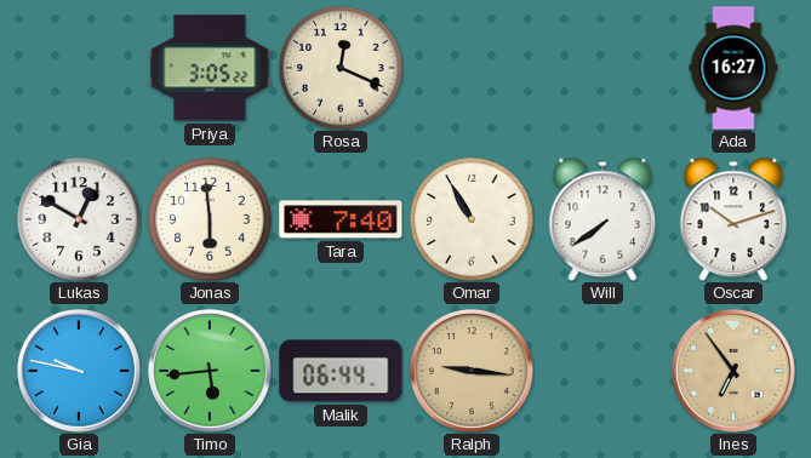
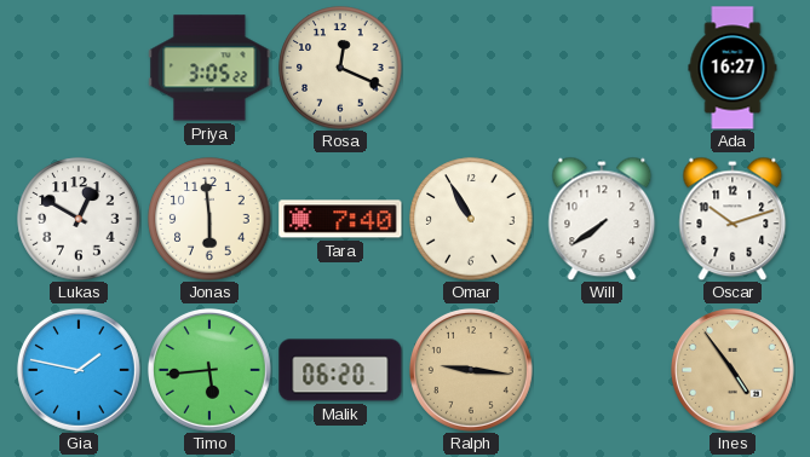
Gia: 9:47 -> 1:47 (79, 370)
Malik: 06:44 -> 06:20 (340, 370)
Ines: 6:54 -> 4:54 (733, 370)
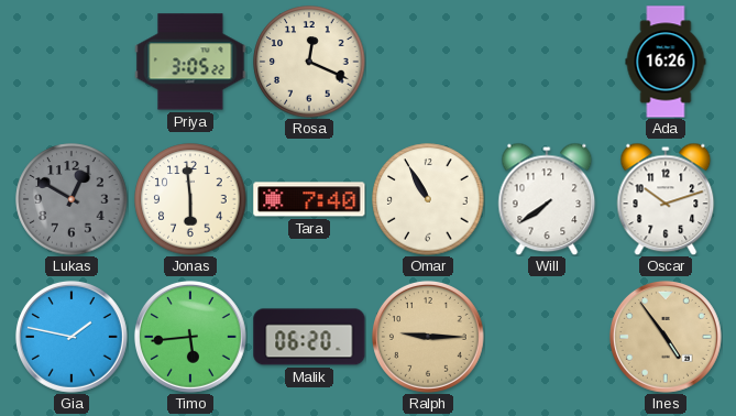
Ada: 16:27 -> 16:26 (666, 62)
Lukas dial: white -> grey (72, 199)
Ralph: 9:16 -> 9:15 (428, 337)
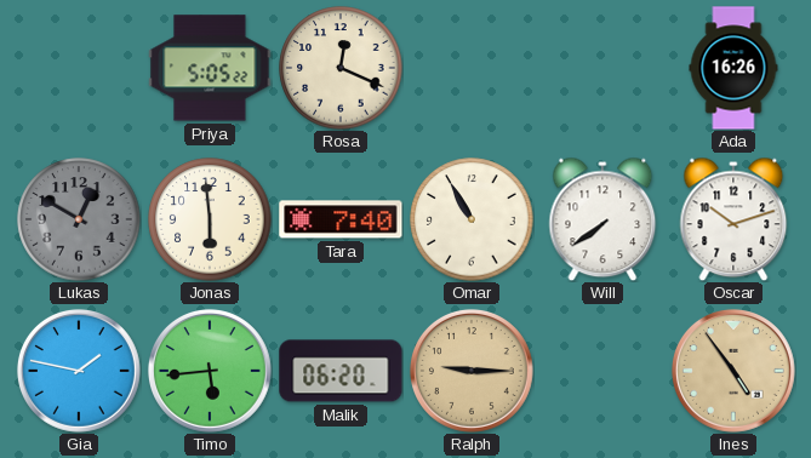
Priya: 3:05 -> 5:05 (210, 68)
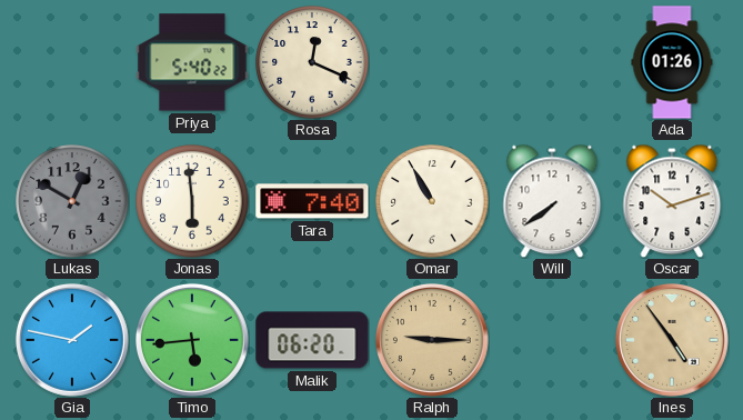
Priya: 5:05 -> 5:40 (192, 62)
Ada: 16:26 -> 01:26 (672, 62)
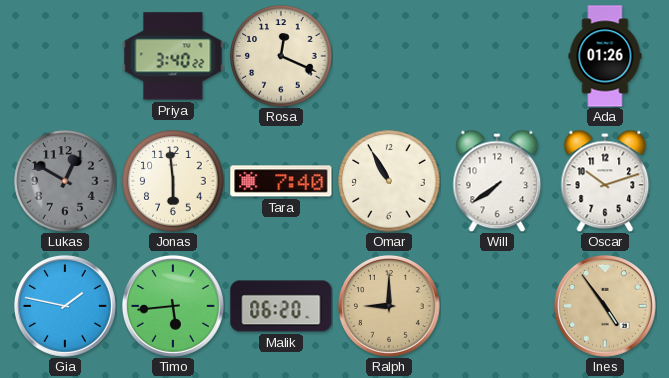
Priya: 5:40 -> 3:40 (173, 56)
Ralph: 9:15 -> 9:00 (389, 306)
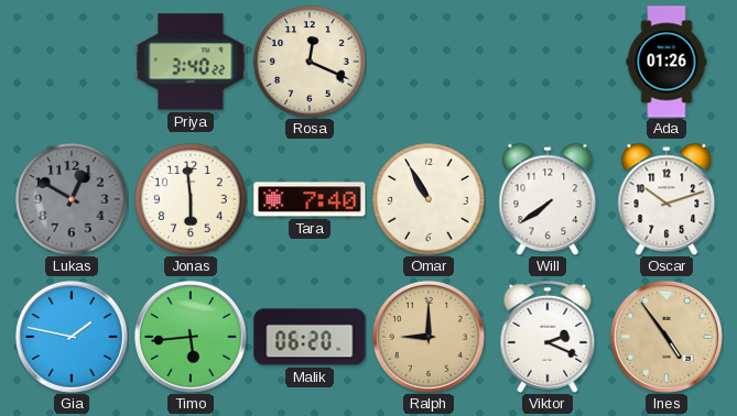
Viktor: none -> 2:19 (548, 337)
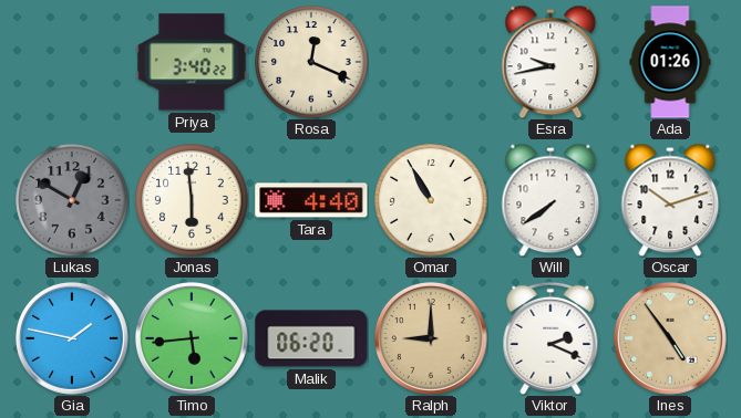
Esra: none -> 9:43 (550, 62)
Tara: 7:40 -> 4:40 (311, 200)
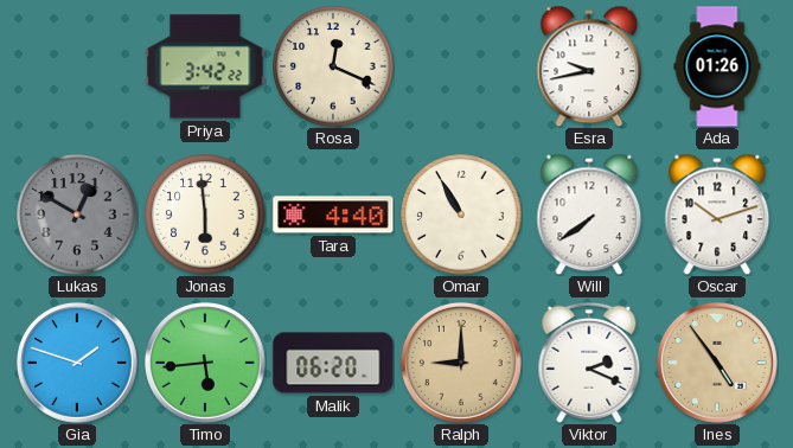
Priya: 3:40 -> 3:42 (205, 66)
Gia: 1:47 -> 1:48 (77, 363)
